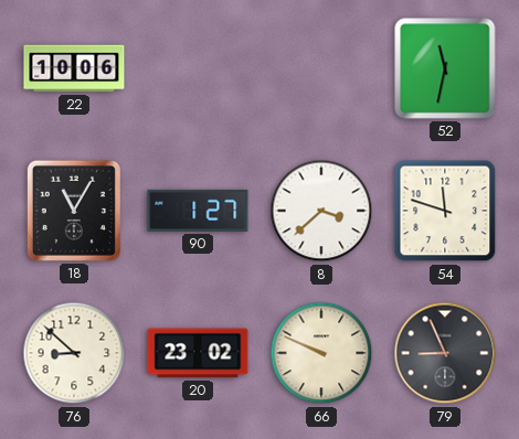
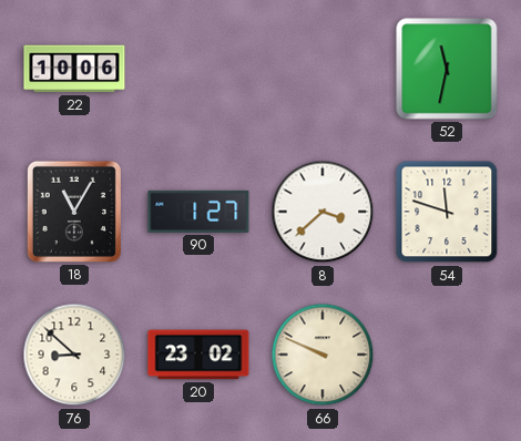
79: 8:56 -> none (445, 353)
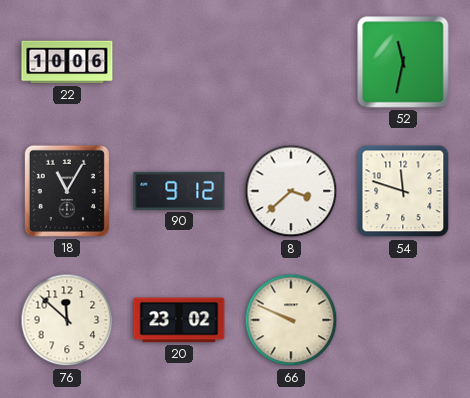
90: 1:27 -> 9:12 (179, 191)
76: 8:52 -> 11:52 (67, 320)
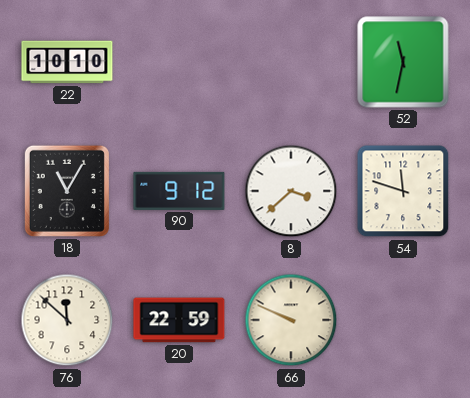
22: 10:06 -> 10:10 (67, 62)
20: 23:02 -> 22:59 (179, 320)
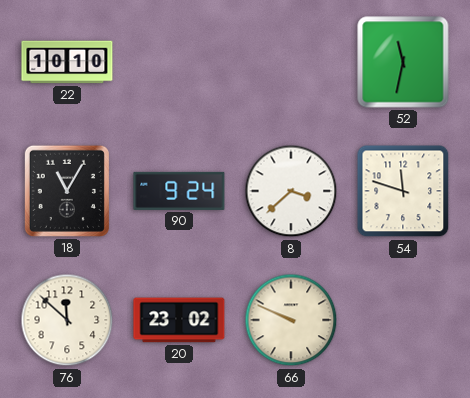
90: 9:12 -> 9:24 (179, 191)
20: 22:59 -> 23:02 (179, 320)
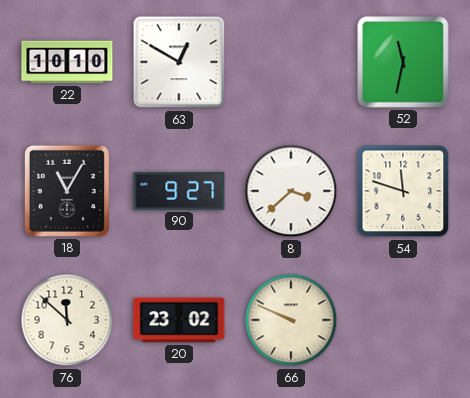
63: none -> 12:50 (179, 62)
90: 9:24 -> 9:27 (179, 191)
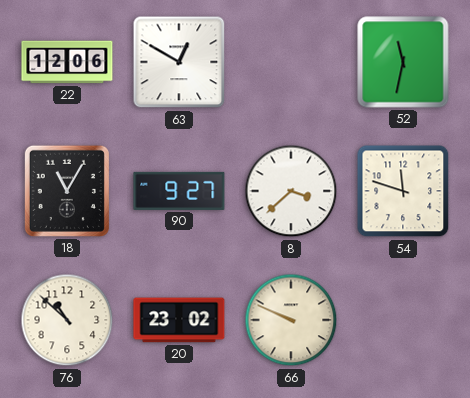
22: 10:10 -> 12:06 (67, 62)
76: 11:52 -> 10:52 (67, 320)
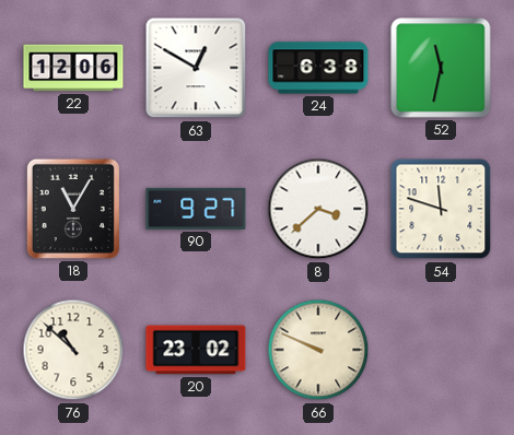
24: none -> 6:38 (318, 68)
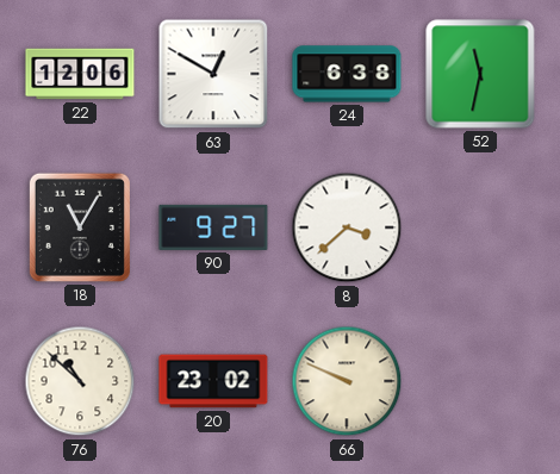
54: 11:48 -> none (441, 209)
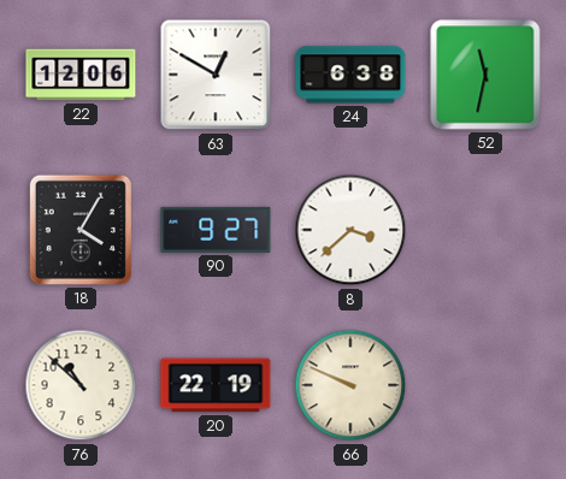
18: 11:05 -> 4:05 (81, 230)
20: 23:02 -> 22:19 (216, 385)
